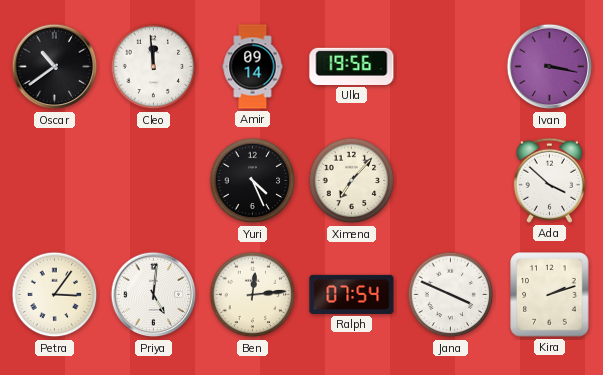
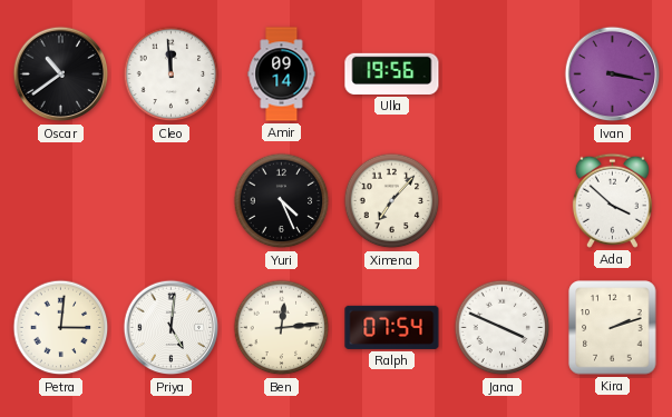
Petra: 3:06 -> 3:01 (61, 328)
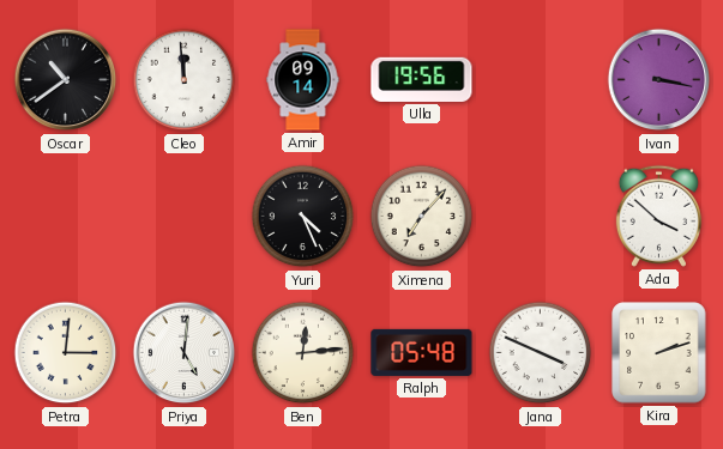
Ralph: 07:54 -> 05:48 (422, 352)
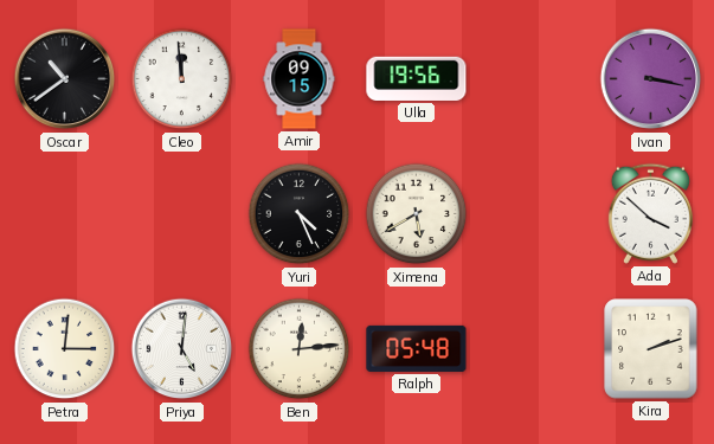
Amir: 09:14 -> 09:15 (300, 79)
Ximena: 7:07 -> 5:40 (417, 214)
Jana: 3:49 -> none (541, 353)
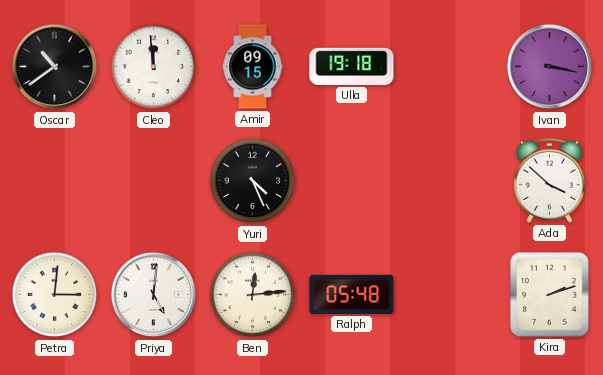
Ulla: 19:56 -> 19:18 (352, 66)
Ximena: 5:40 -> none (417, 214)
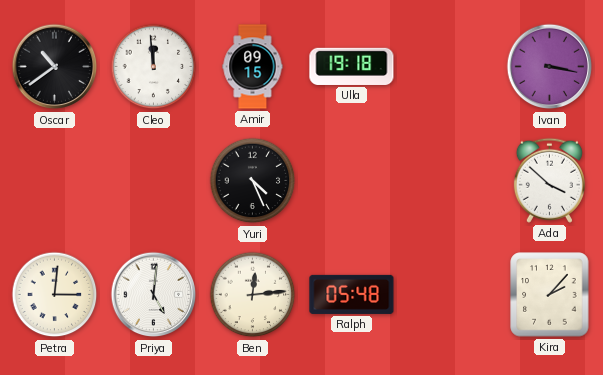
Kira: 2:12 -> 2:07 (550, 295)
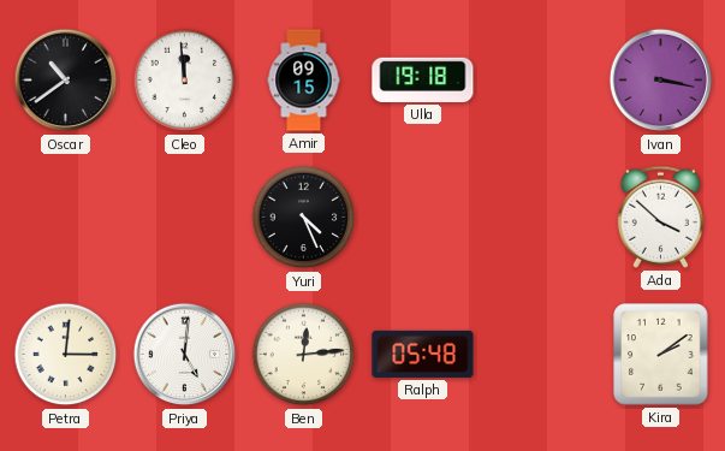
Kira: 2:07 -> 2:09 (661, 355)
